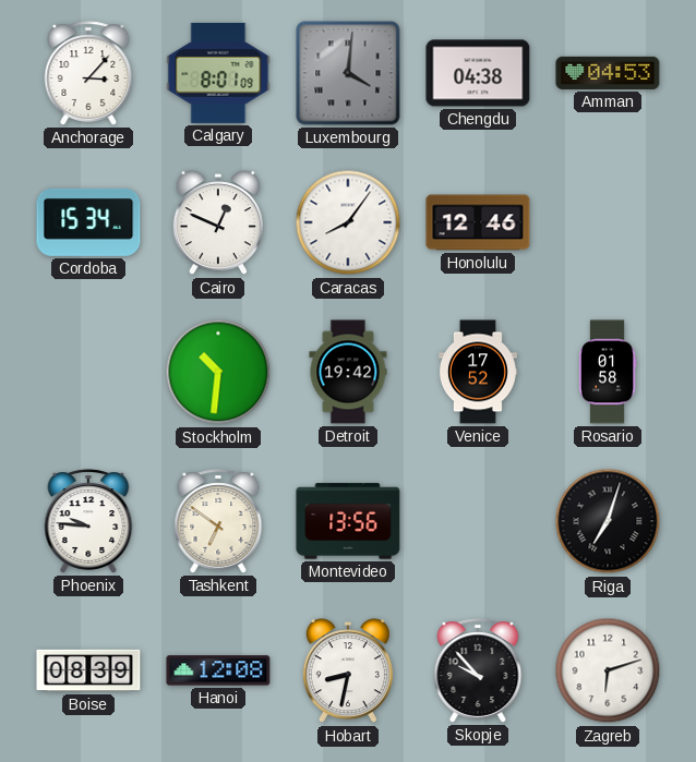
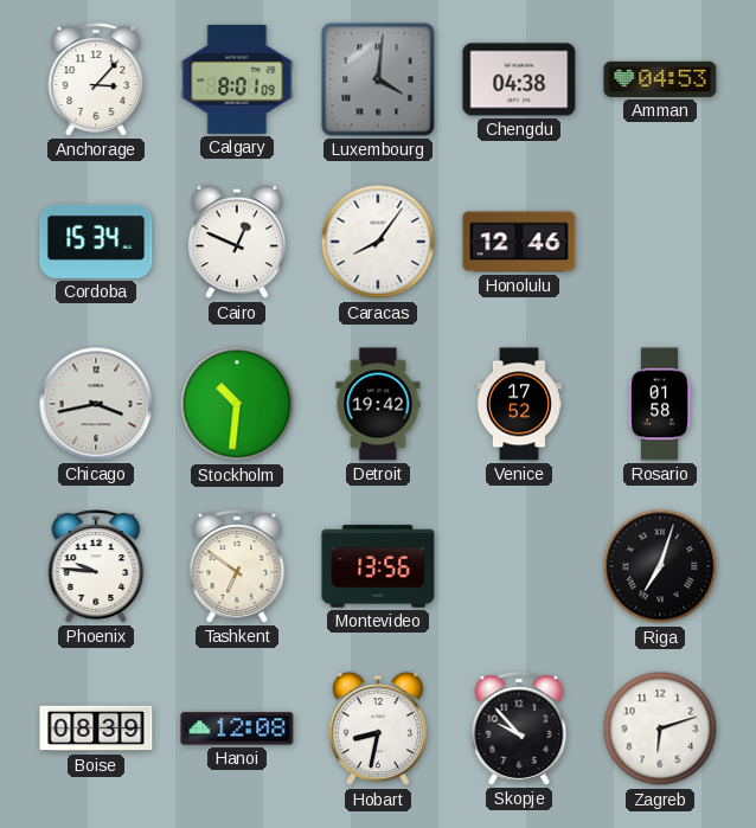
Chicago: none -> 3:43 (96, 404)
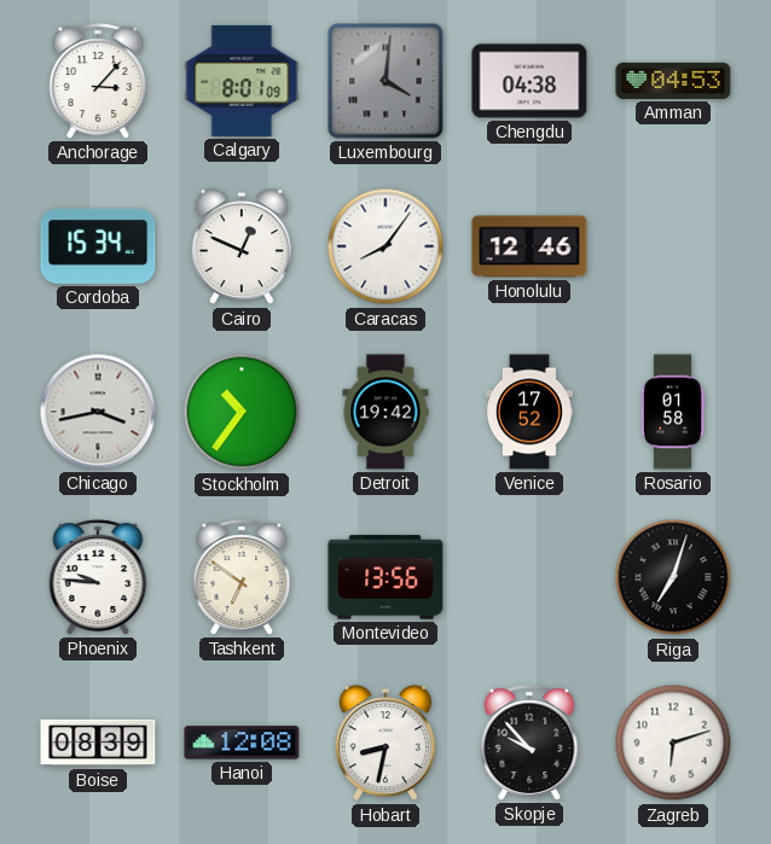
Stockholm: 10:31 -> 10:36 (242, 412)
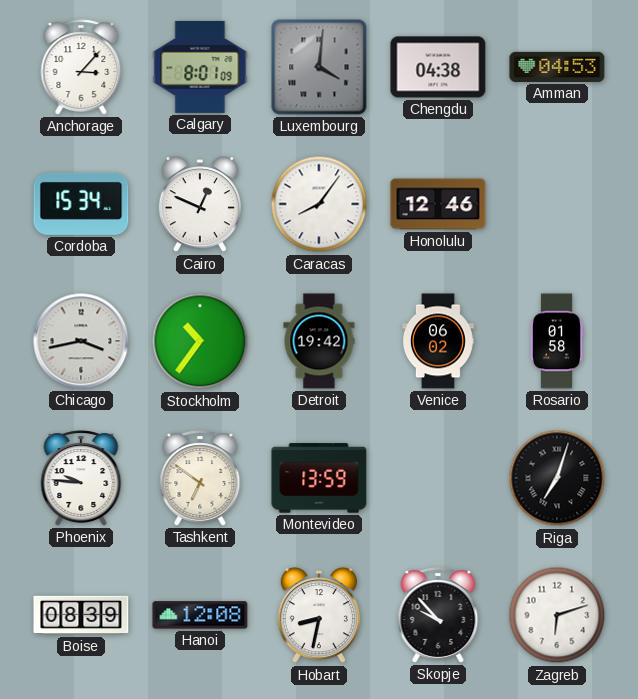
Venice: 17:52 -> 06:02 (438, 341)
Montevideo: 13:56 -> 13:59 (319, 478)
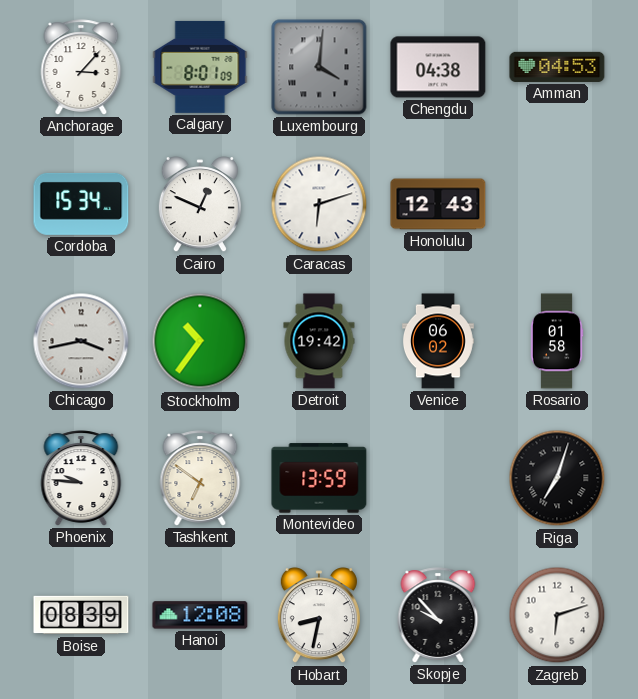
Caracas: 8:06 -> 6:12 (319, 204)
Honolulu: 12:46 -> 12:43 (438, 204)
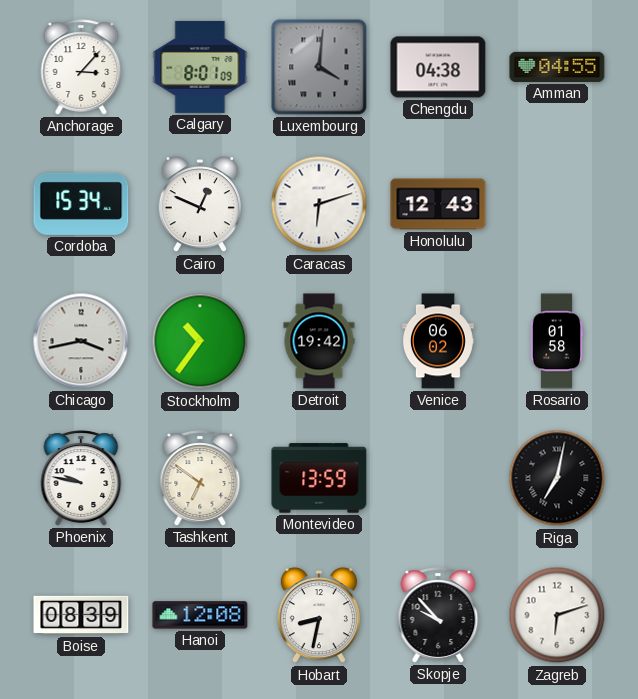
Amman: 04:53 -> 04:55 (557, 67)
Phoenix: 9:46 -> 9:47 (81, 478)
Riga: 7:03 -> 7:02 (557, 478)
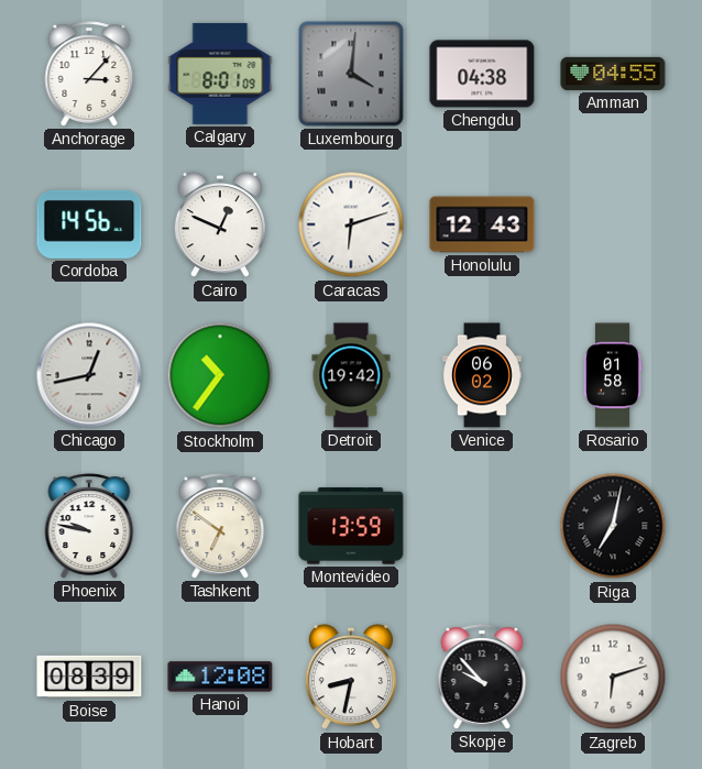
Cordoba: 15:34 -> 14:56 (89, 224)
Chicago: 3:43 -> 12:43 (89, 375)
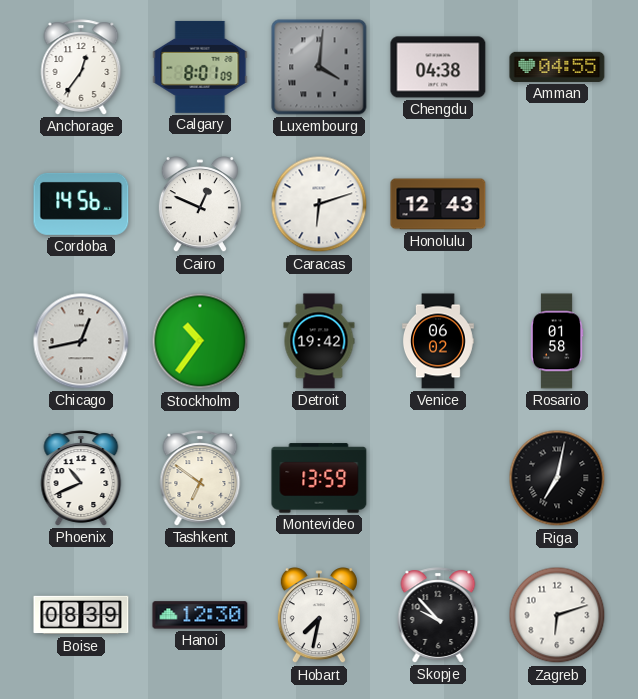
Anchorage: 3:07 -> 12:36 (81, 67)
Phoenix: 9:47 -> 10:41 (81, 478)
Hanoi: 12:08 -> 12:30 (200, 615)
Hobart: 8:32 -> 7:32 (319, 616)
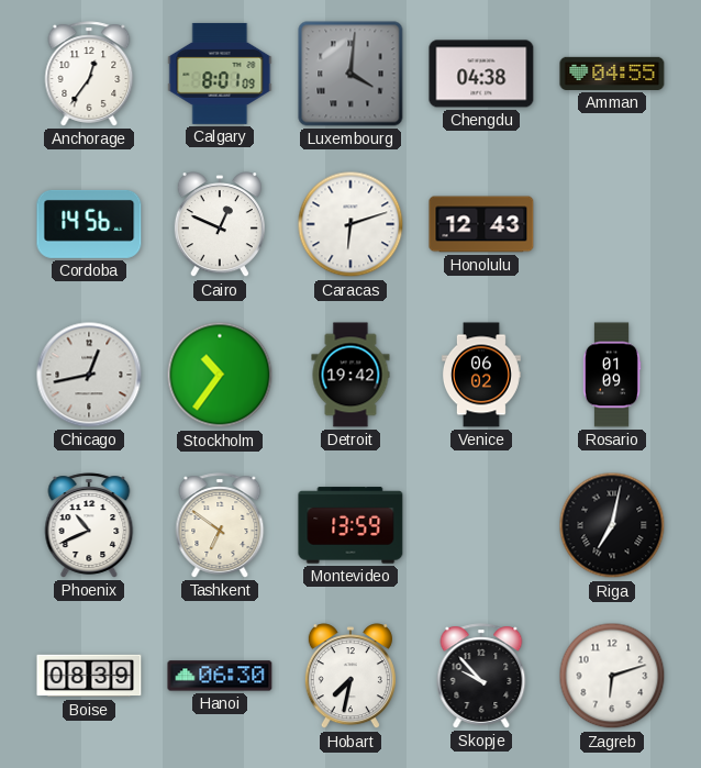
Rosario: 01:58 -> 01:09 (612, 375)
Hanoi: 12:30 -> 06:30 (220, 676)
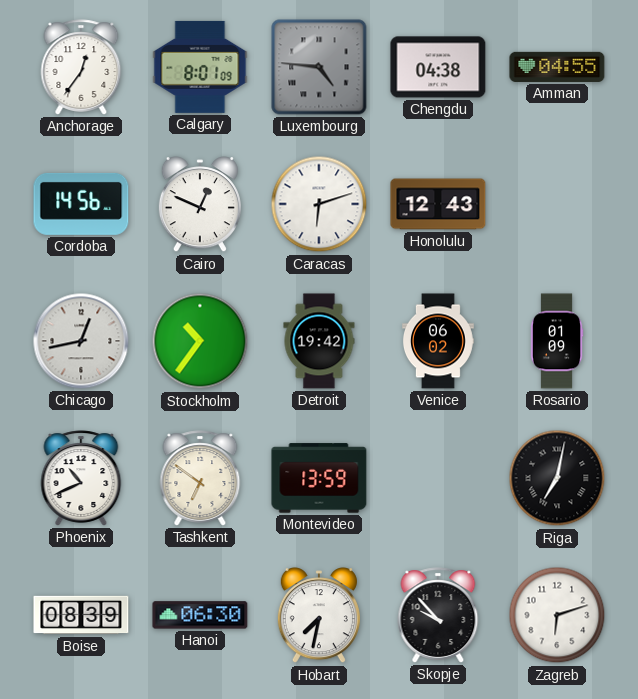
Luxembourg: 4:01 -> 4:46 (319, 67)
